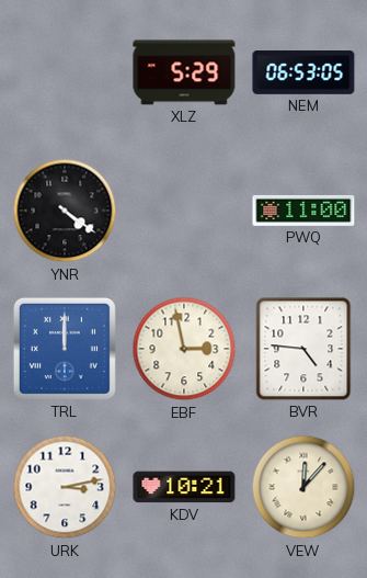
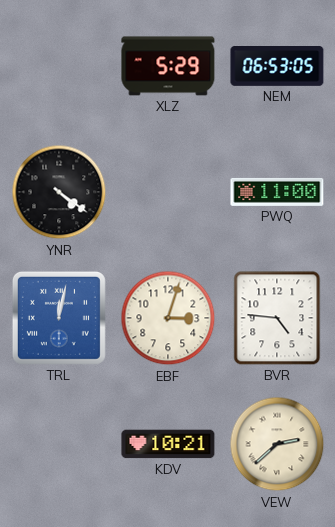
TRL: 12:00 -> 12:02 (59, 318)
EBF: 2:58 -> 3:03 (168, 318)
URK: 3:13 -> none (65, 487)
VEW: 12:07 -> 2:38 (277, 444)
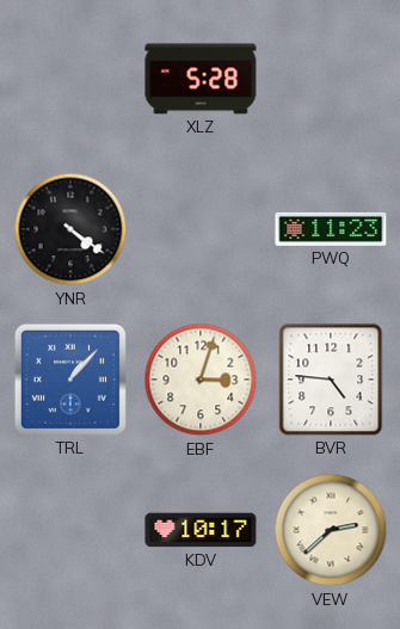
XLZ: 5:29 -> 5:28 (201, 79)
NEM: 06:53 -> none (277, 67)
PWQ: 11:00 -> 11:23 (331, 229)
TRL: 12:02 -> 1:07 (70, 380)
KDV: 10:21 -> 10:17 (201, 530)
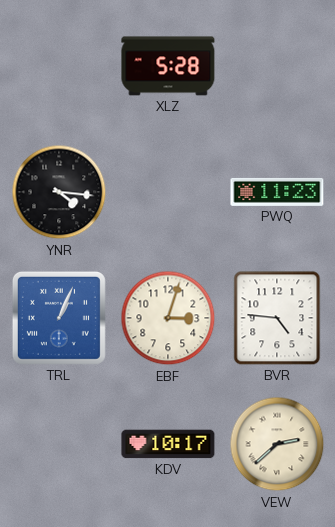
YNR: 4:21 -> 4:16 (59, 192)
TRL: 1:07 -> 1:04 (59, 318)
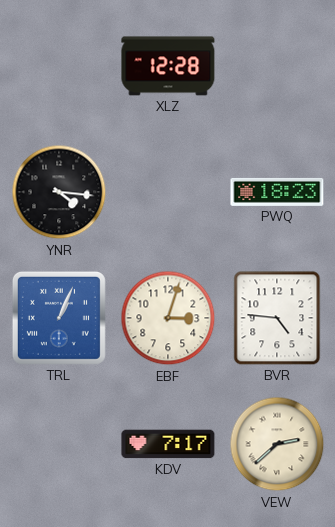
XLZ: 5:28 -> 12:28 (168, 66)
PWQ: 11:23 -> 18:23 (277, 192)
KDV: 10:17 -> 7:17 (168, 444)
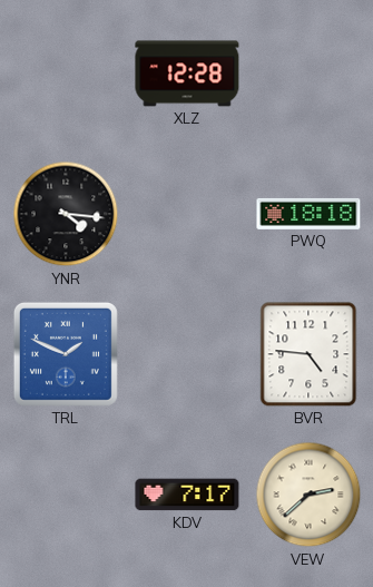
PWQ: 18:23 -> 18:18 (308, 214)
TRL: 1:04 -> 1:49 (66, 354)
EBF: 3:03 -> none (168, 318)
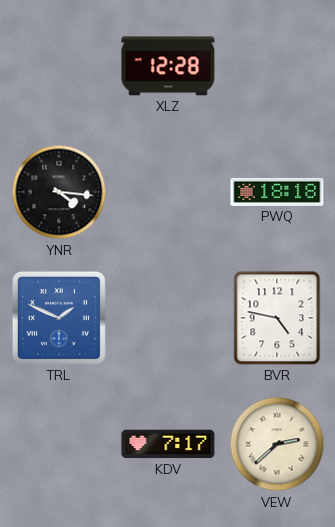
BVR: 4:46 -> 4:47 (277, 318)
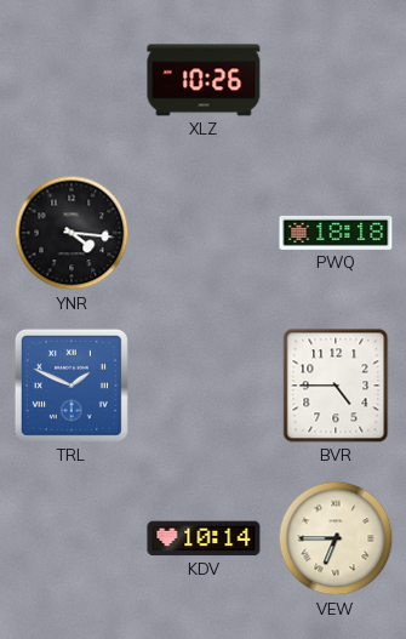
XLZ: 12:28 -> 10:26 (204, 80)
BVR: 4:47 -> 4:45 (336, 386)
KDV: 7:17 -> 10:14 (204, 538)
VEW: 2:38 -> 6:45 (336, 538)
